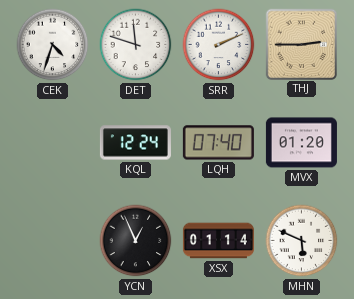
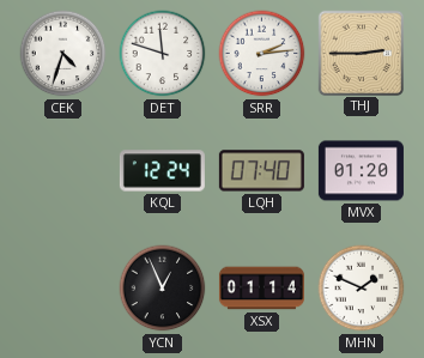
SRR: 2:11 -> 2:14 (262, 54)
MHN: 5:49 -> 1:49 (362, 289)
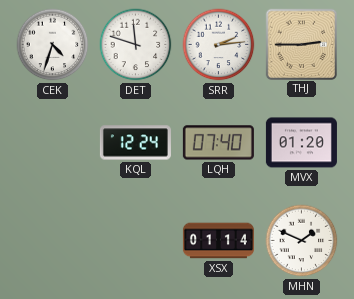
YCN: 12:56 -> none (163, 289)
